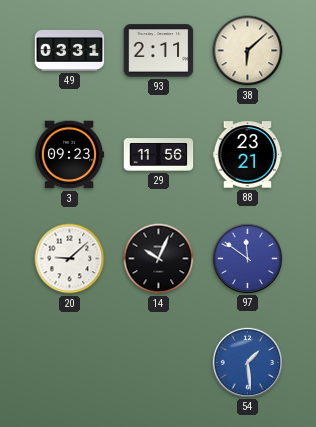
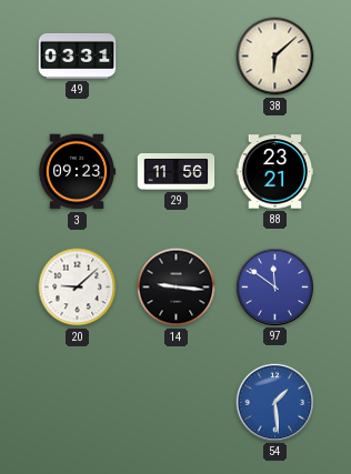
93: 2:11 -> none (159, 51)
14: 10:04 -> 9:16 (177, 288)
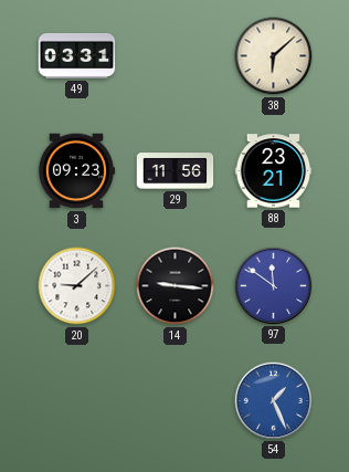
54: 1:29 -> 1:26 (273, 400)
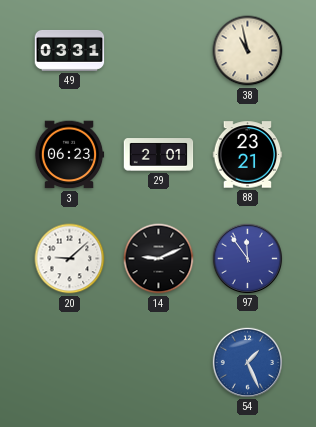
38: 6:08 -> 10:58 (248, 51)
3: 09:23 -> 06:23 (69, 155)
29: 11:56 -> 2:01 (159, 155)
14: 9:16 -> 9:11 (159, 259)
97: 11:51 -> 11:54 (247, 258)
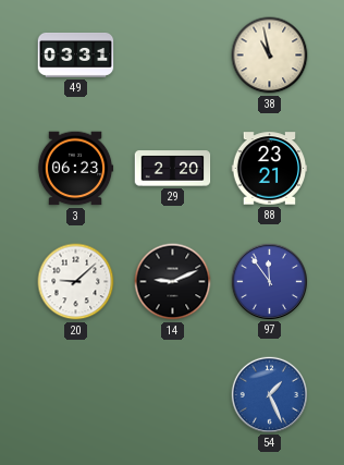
29: 2:01 -> 2:20 (173, 169)
